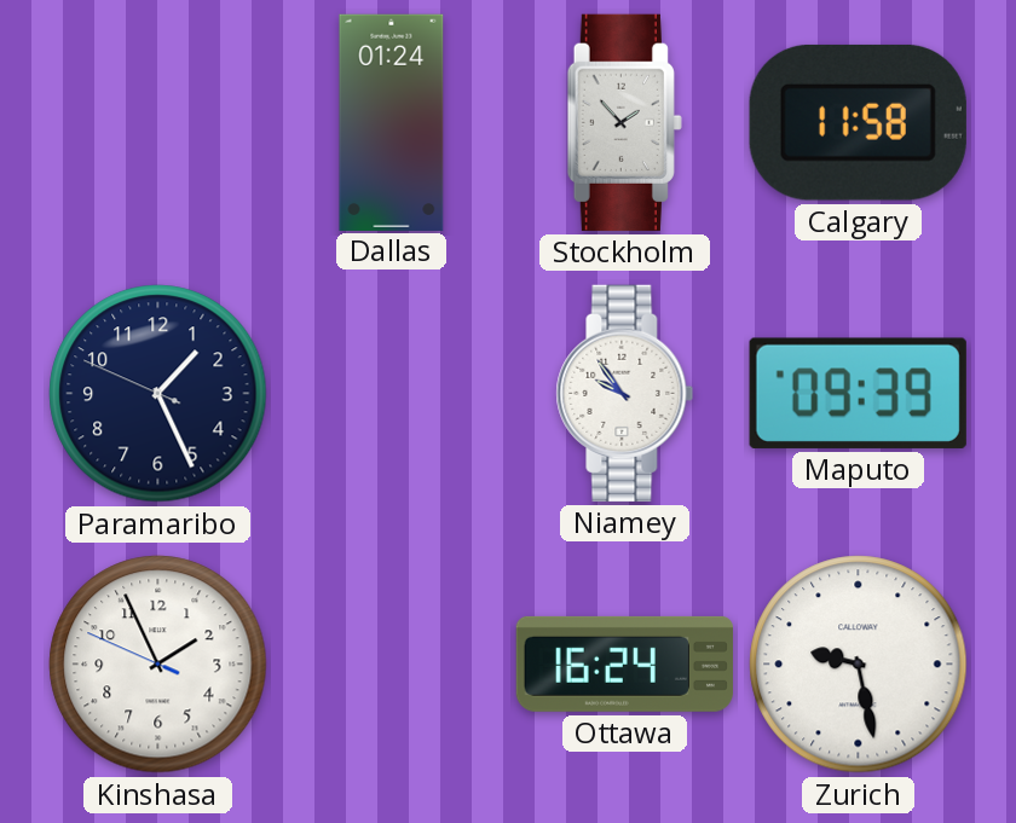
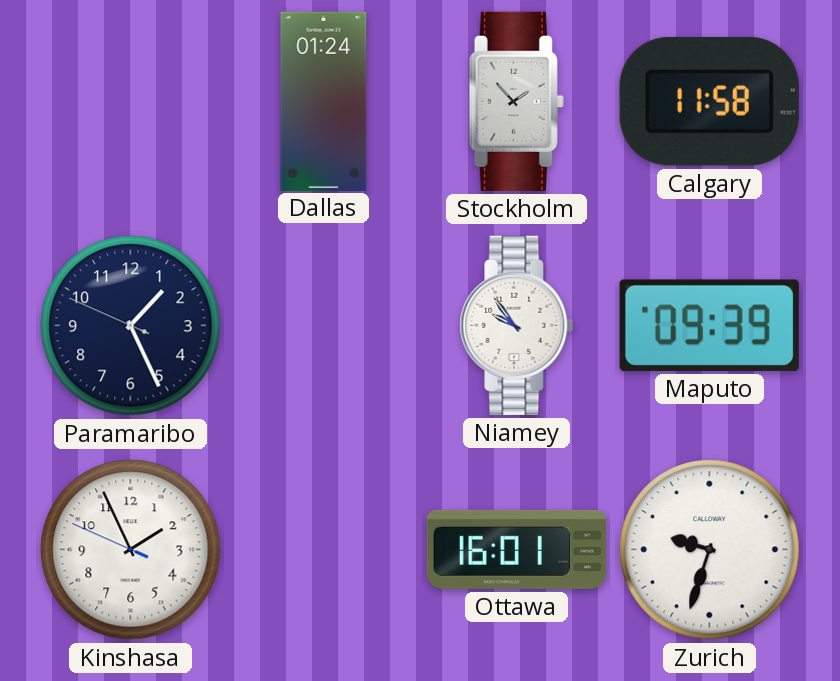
Ottawa: 16:24 -> 16:01 (516, 549)
Zurich: 9:28 -> 9:33 (710, 550)
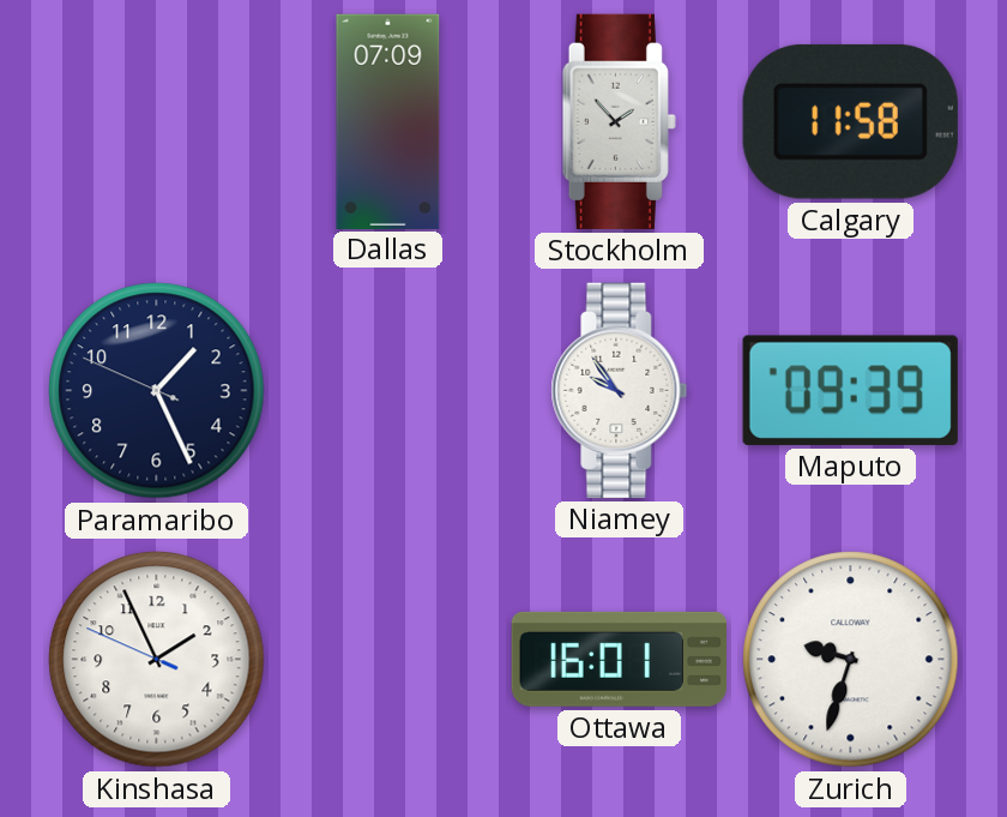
Dallas: 01:24 -> 07:09 (388, 121)
